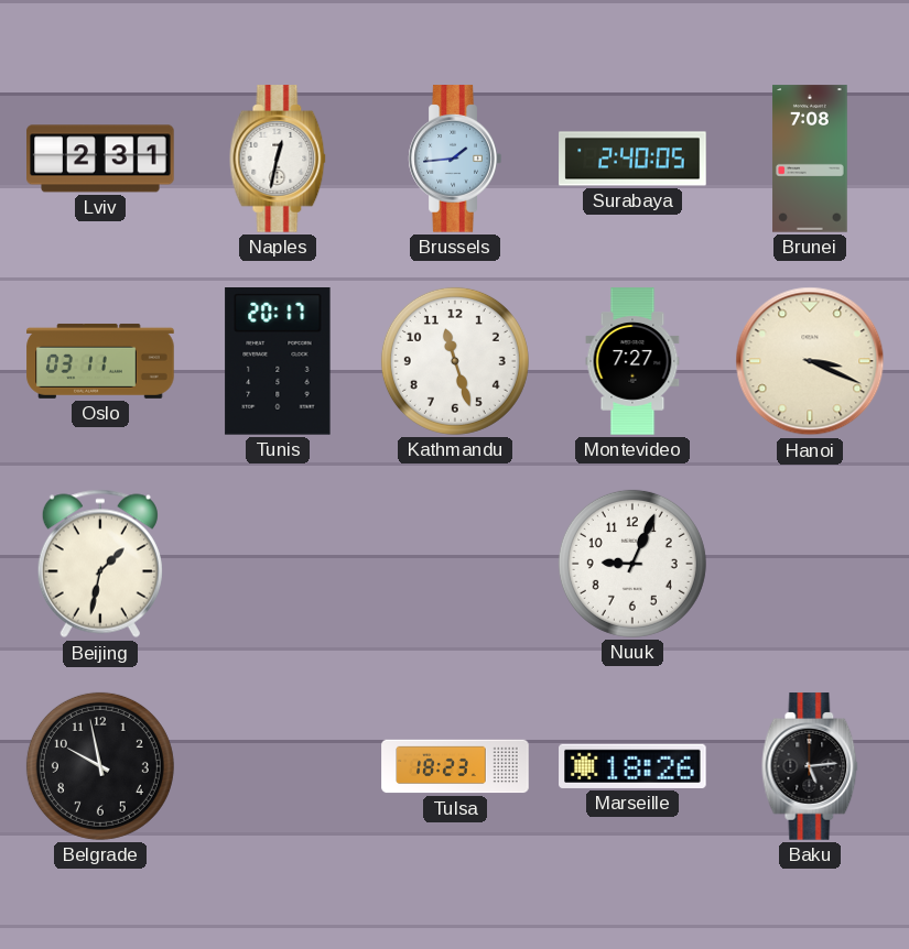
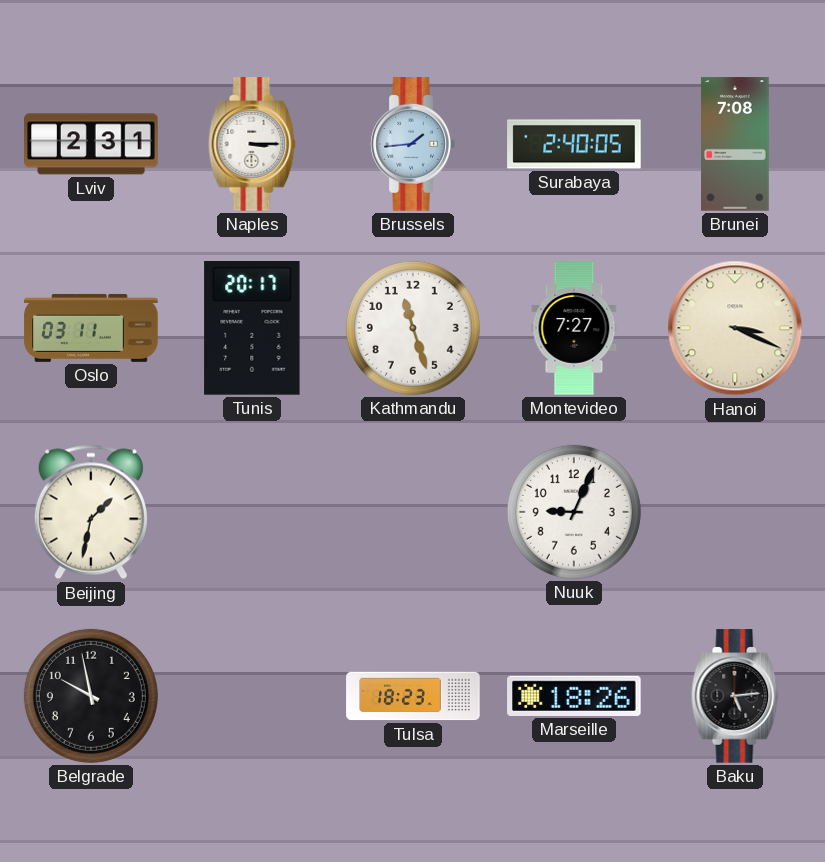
Naples: 12:32 -> 3:15 (252, 144)
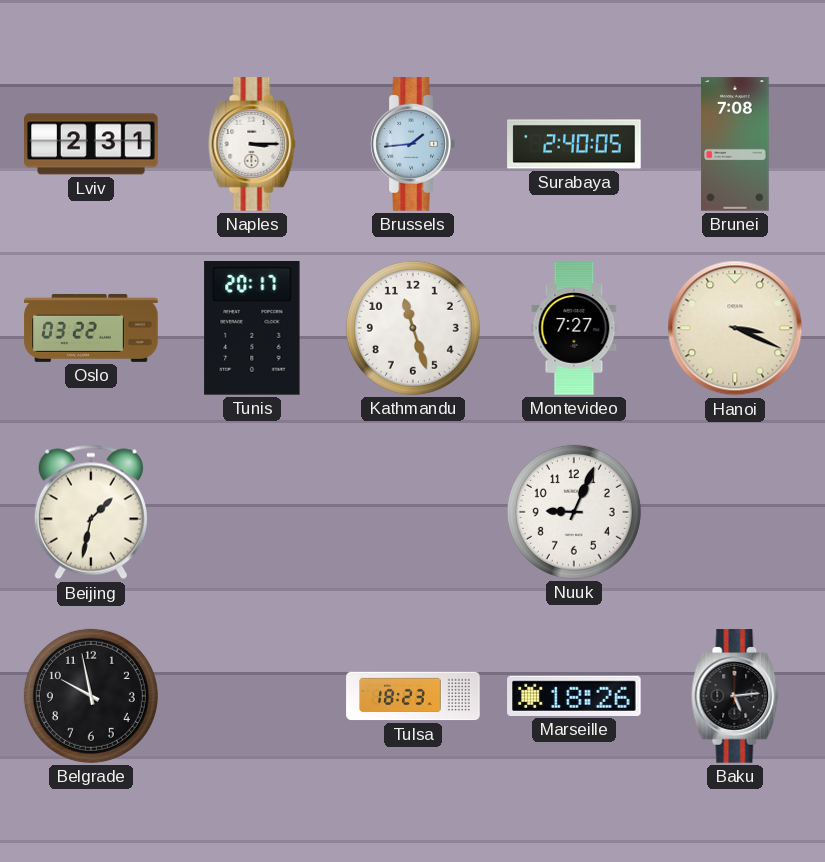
Oslo: 03:11 -> 03:22 (91, 328)
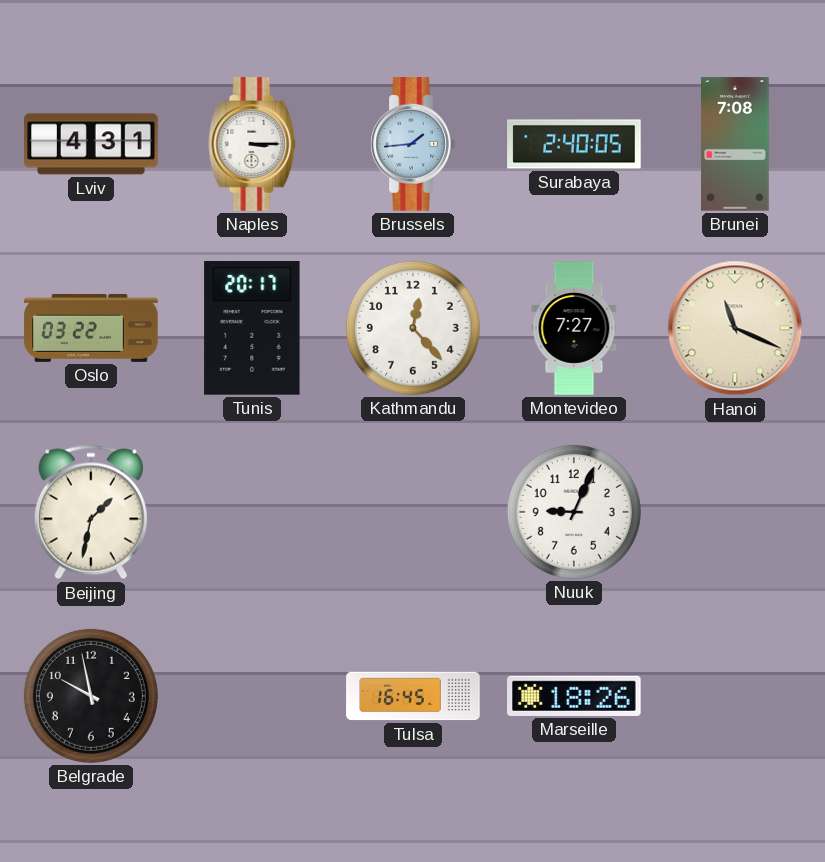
Lviv: 2:31 -> 4:31 (91, 144)
Kathmandu: 11:27 -> 12:23 (413, 328)
Hanoi: 3:19 -> 11:19 (735, 328)
Tulsa: 18:23 -> 16:45 (413, 696)
Baku: 5:14 -> none (735, 696)
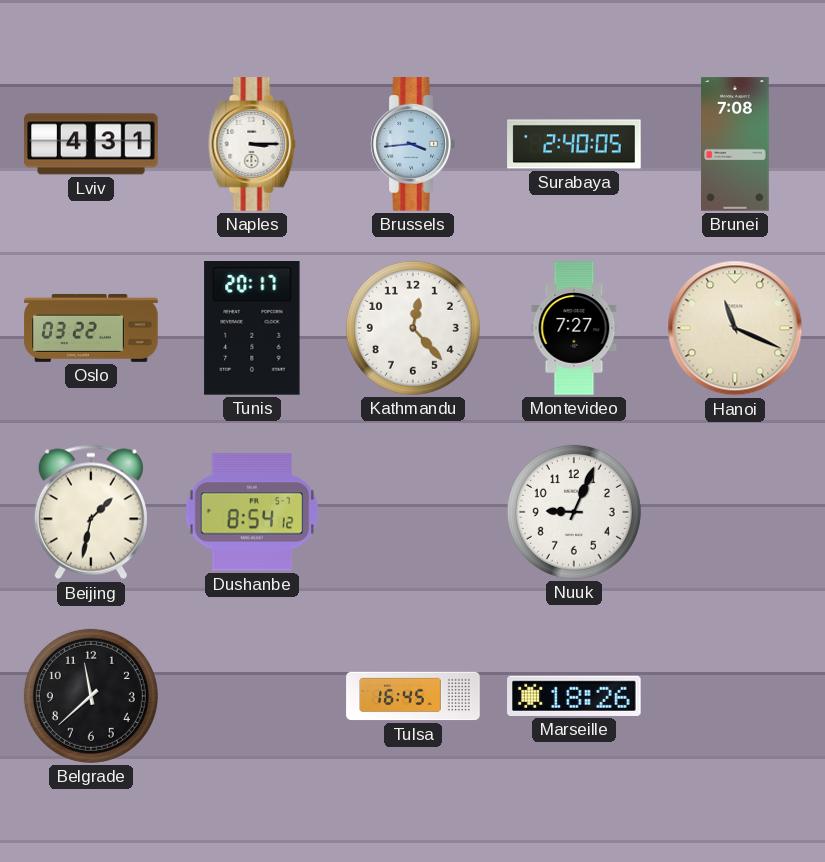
Brussels: 1:44 -> 3:44 (413, 144)
Dushanbe: none -> 8:54 (252, 512)
Belgrade: 9:58 -> 11:38 (91, 696)
